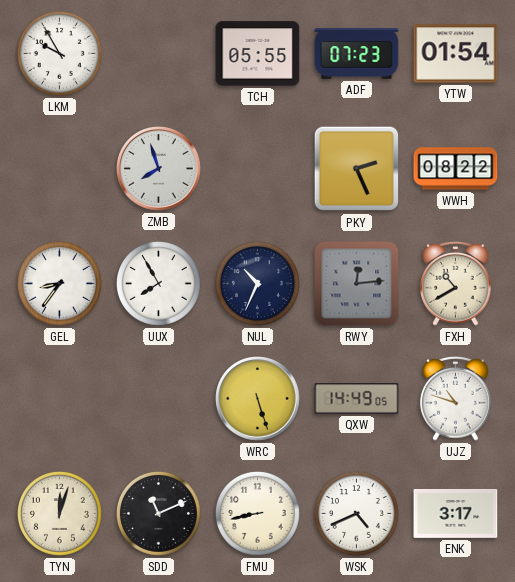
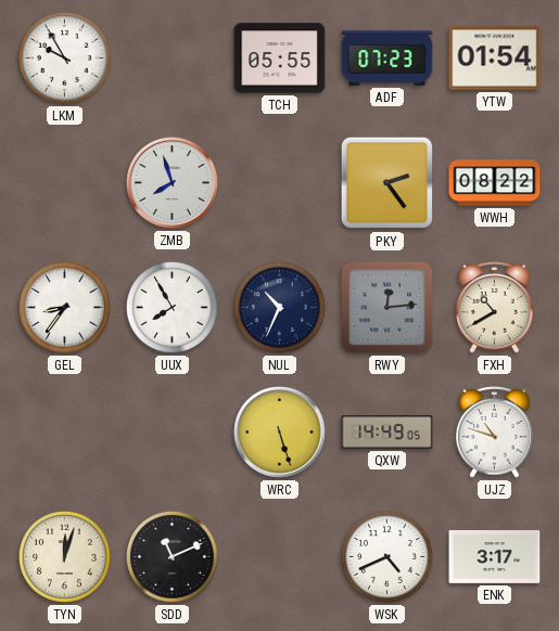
PKY: 2:26 -> 2:24 (388, 183)
FMU: 8:43 -> none (257, 513)
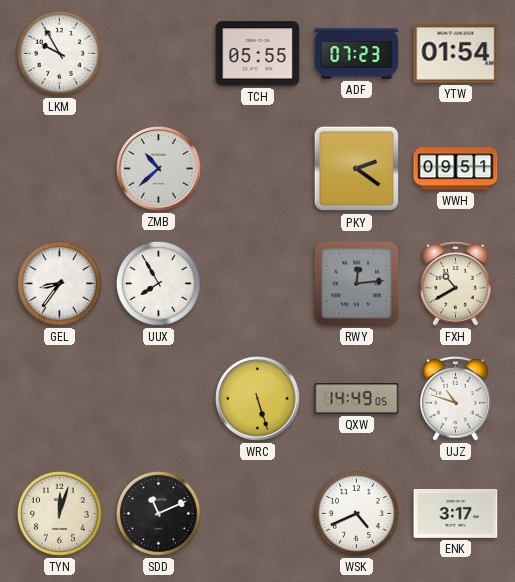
ZMB: 7:57 -> 10:38 (159, 169)
PKY: 2:24 -> 2:21 (357, 169)
WWH: 08:22 -> 09:51 (456, 169)
NUL: 10:34 -> none (279, 307)
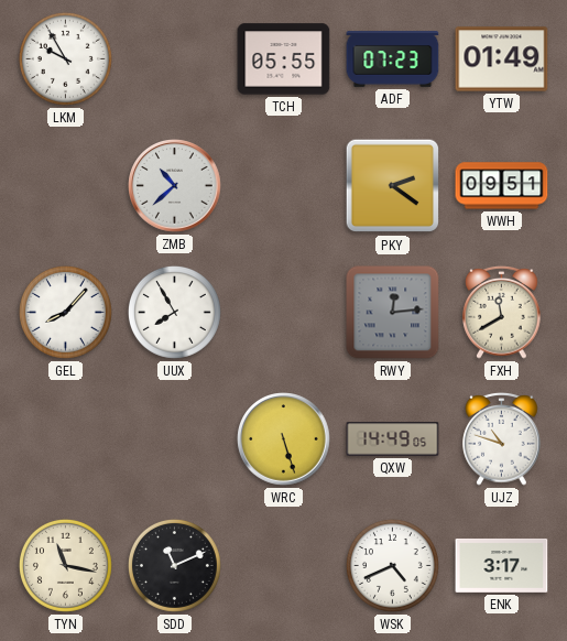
YTW: 01:54 -> 01:49 (502, 59)
GEL: 8:36 -> 8:07 (65, 312)
FXH: 10:40 -> 11:40 (502, 312)
TYN: 12:03 -> 11:17 (65, 565)
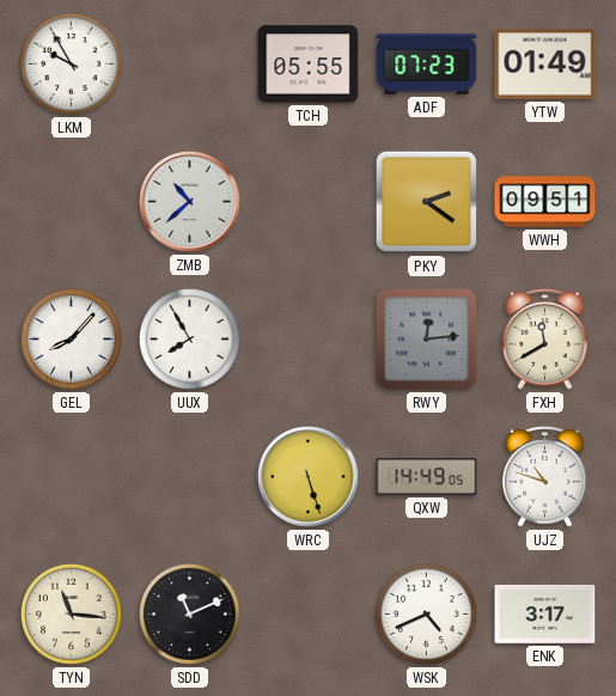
TYN: 11:17 -> 11:16 (71, 613)
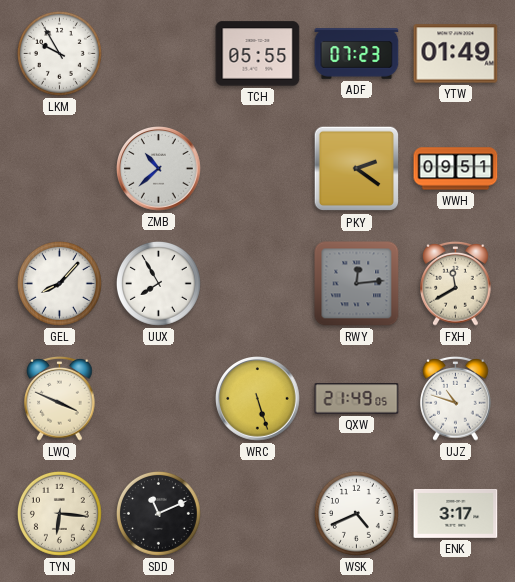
LWQ: none -> 3:49 (60, 398)
QXW: 14:49 -> 21:49 (357, 399)
TYN: 11:16 -> 6:16 (59, 513)
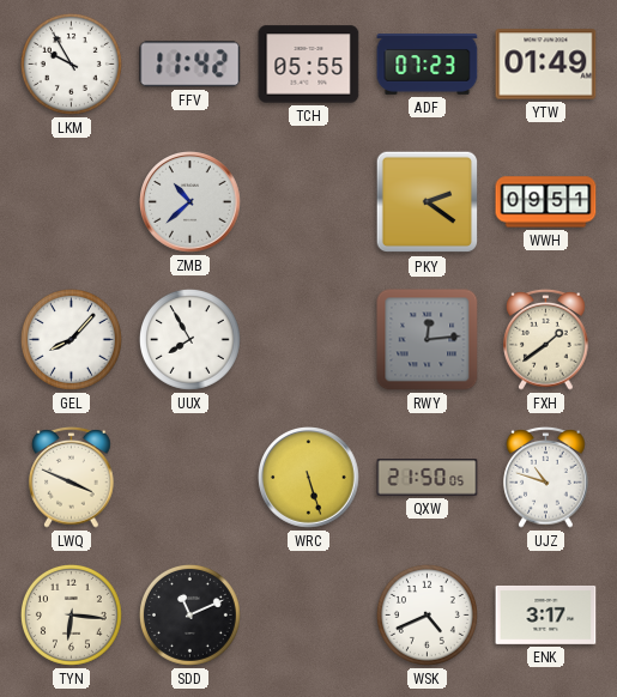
FFV: none -> 11:42 (190, 65)
FXH: 11:40 -> 1:39 (546, 339)
QXW: 21:49 -> 21:50 (428, 478)
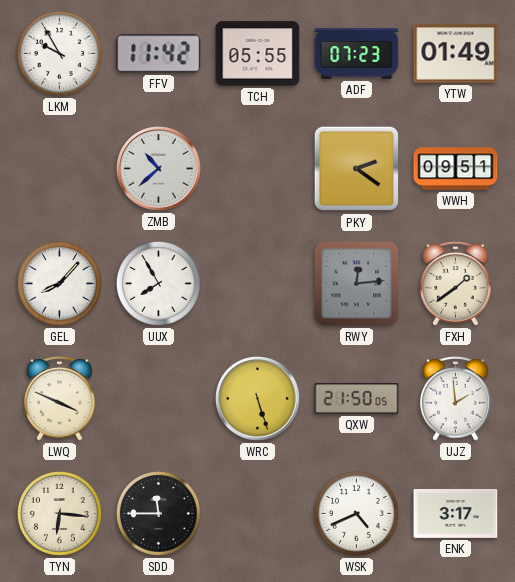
UJZ: 10:48 -> 1:59 (456, 398)
SDD: 11:11 -> 11:45 (158, 513)
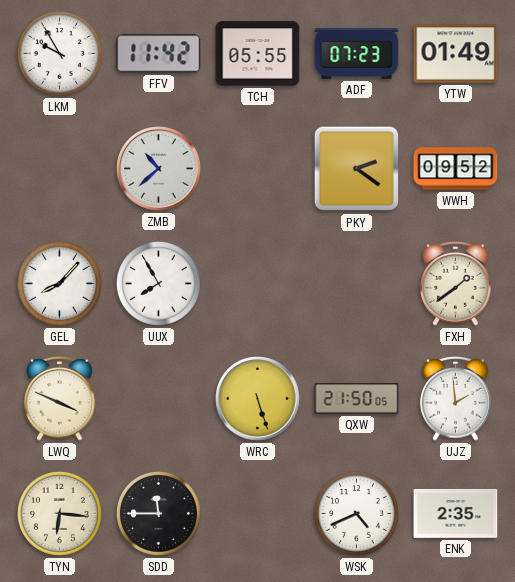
WWH: 09:51 -> 09:52 (456, 169)
RWY: 12:14 -> none (357, 284)
ENK: 3:17 -> 2:35 (456, 513)
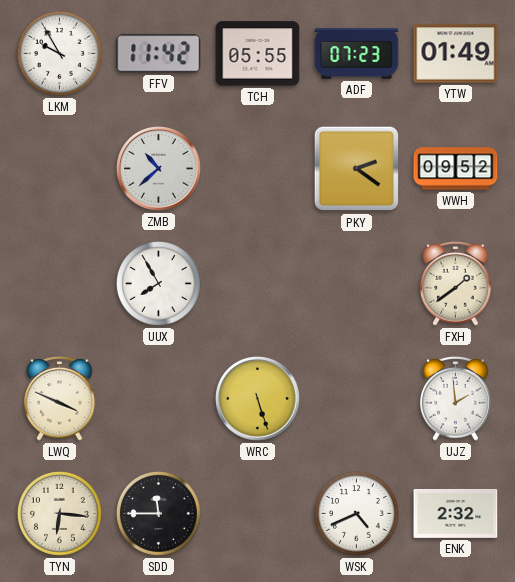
GEL: 8:07 -> none (59, 283)
QXW: 21:50 -> none (357, 399)
ENK: 2:35 -> 2:32 (456, 513)
